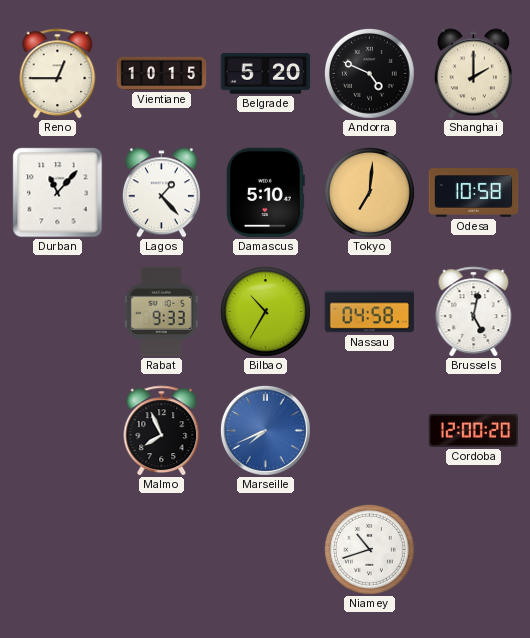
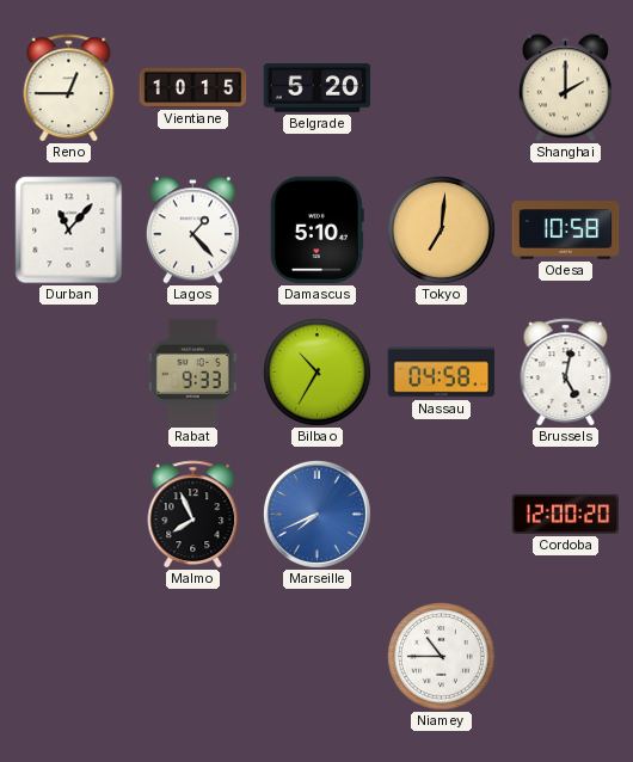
Andorra: 4:49 -> none (369, 73)
Niamey: 10:42 -> 10:45 (441, 656)
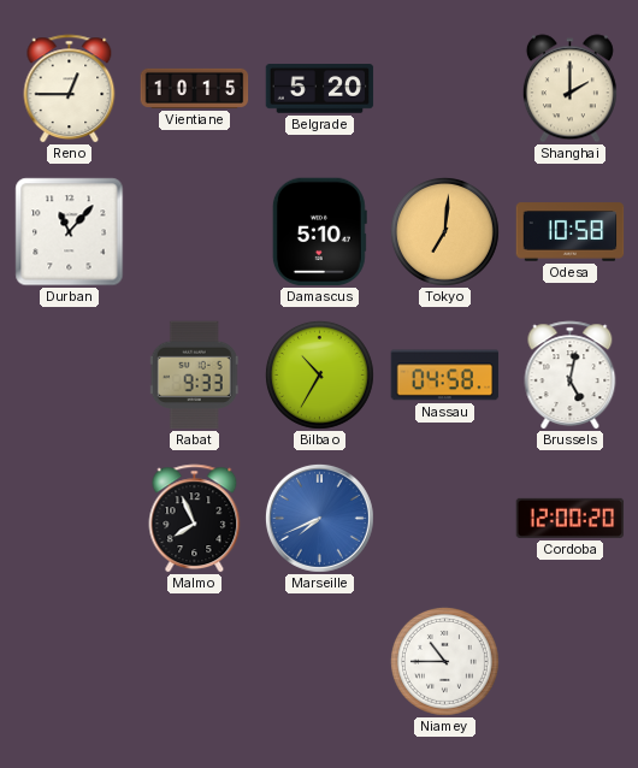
Lagos: 1:23 -> none (192, 231)
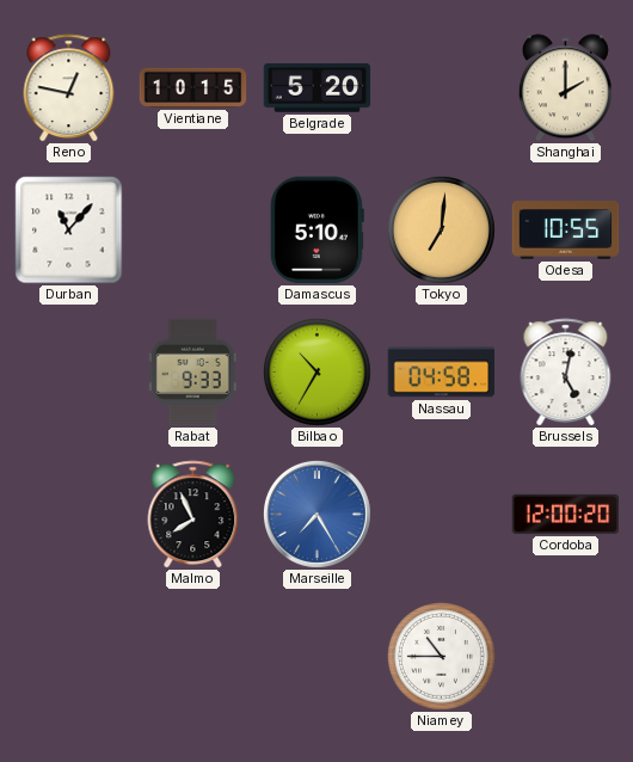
Reno: 12:45 -> 12:47 (69, 88)
Odesa: 10:58 -> 10:55 (566, 231)
Marseille: 7:41 -> 7:25 (316, 514)
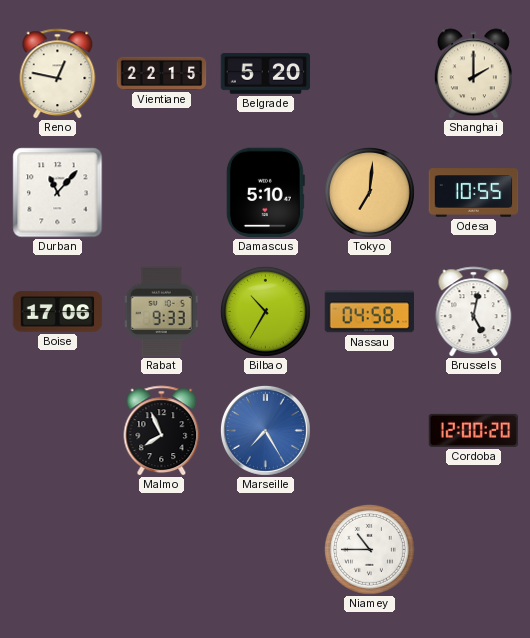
Vientiane: 10:15 -> 22:15 (162, 73)
Boise: none -> 17:06 (58, 312)
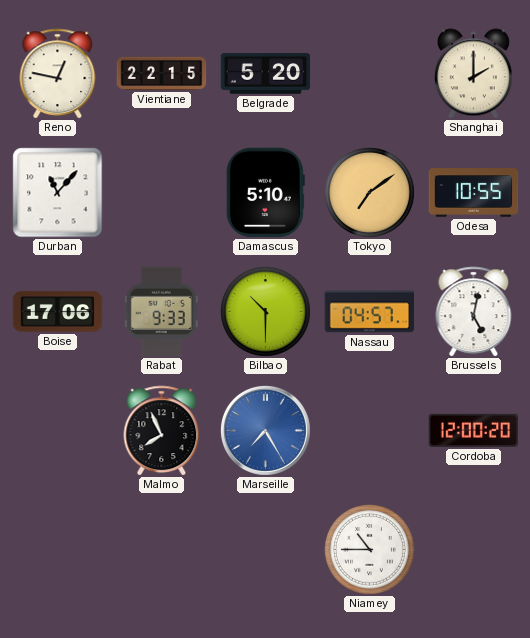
Tokyo: 7:01 -> 7:09 (369, 192)
Bilbao: 10:35 -> 10:30 (265, 311)
Nassau: 04:58 -> 04:57 (370, 312)
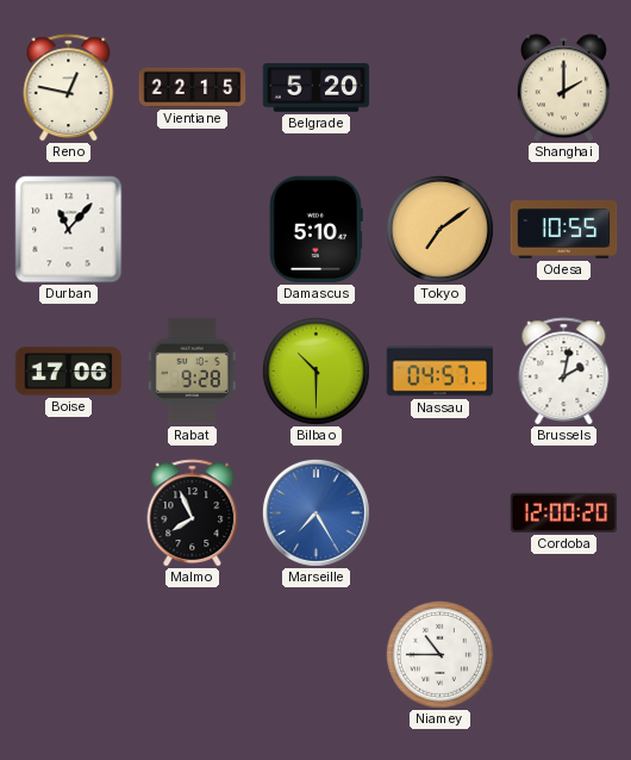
Rabat: 9:33 -> 9:28 (192, 372)
Brussels: 5:02 -> 2:02 (564, 372)
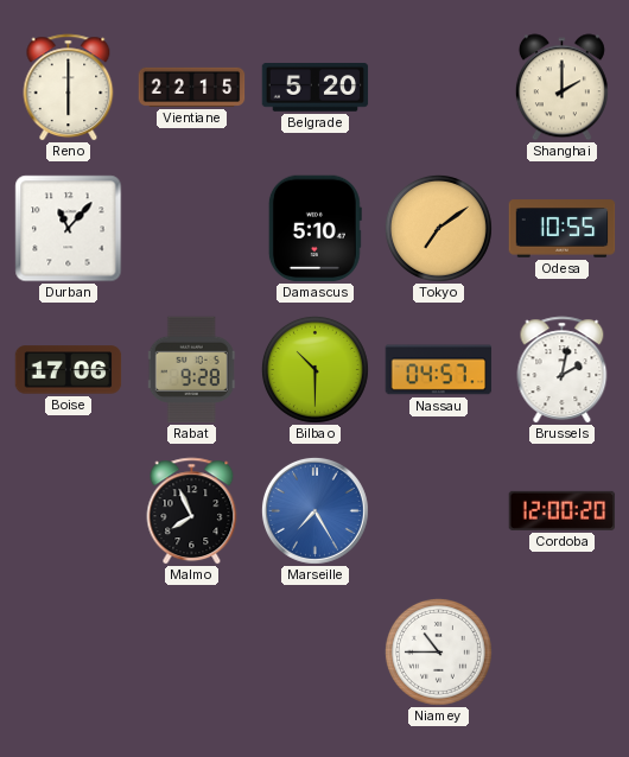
Reno: 12:47 -> 6:00 (69, 88)
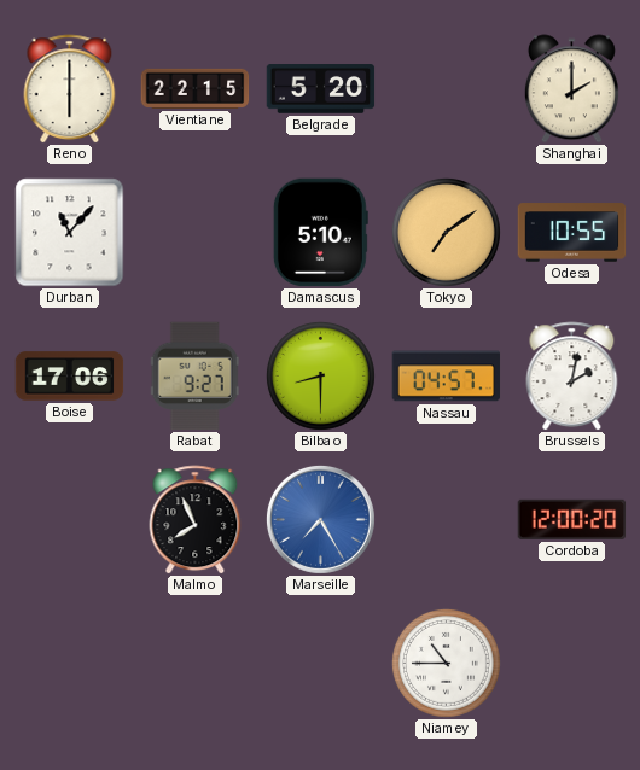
Rabat: 9:28 -> 9:27 (194, 377)
Bilbao: 10:30 -> 8:30 (320, 375)
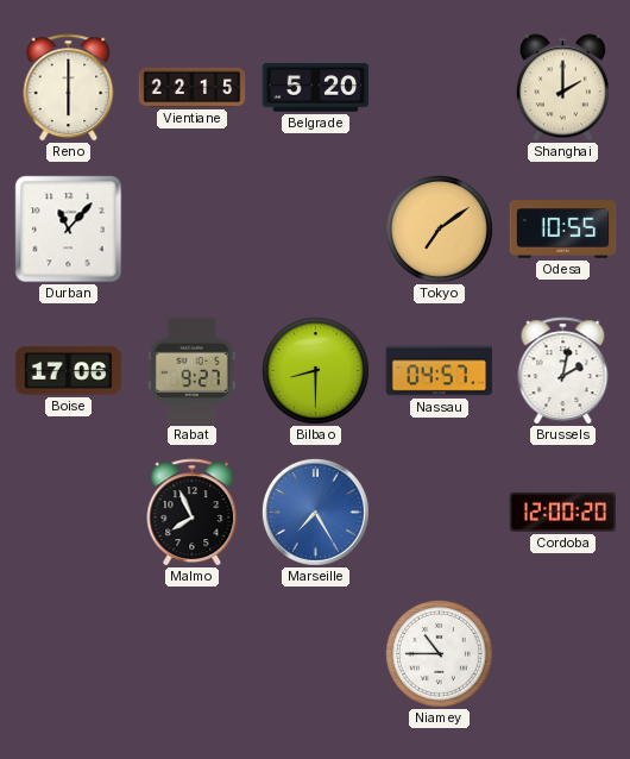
Damascus: 5:10 -> none (320, 233)
